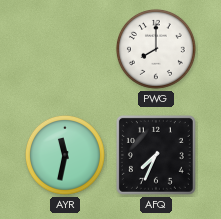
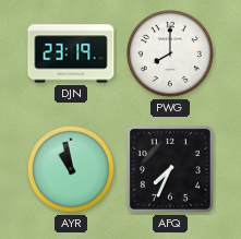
DJN: none -> 23:19 (71, 53)
AYR: 11:32 -> 10:58 (71, 169)
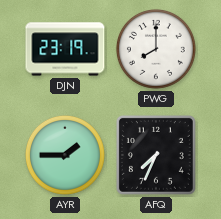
AYR: 10:58 -> 1:45 (65, 155)
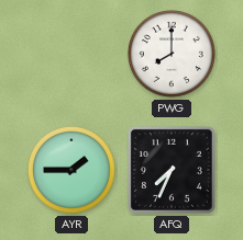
DJN: 23:19 -> none (65, 49)
